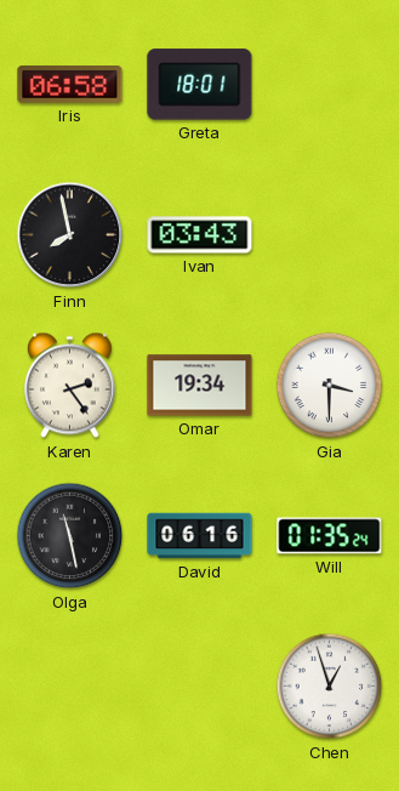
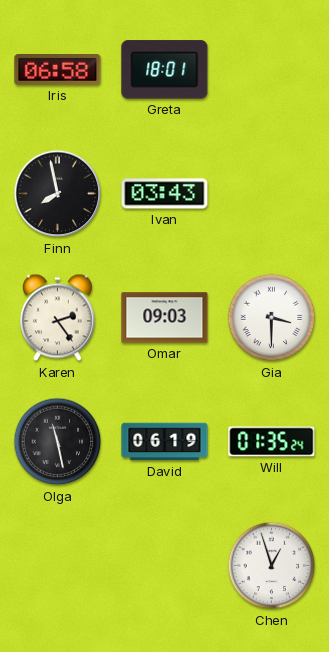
Omar: 19:34 -> 09:03 (165, 318)
David: 06:16 -> 06:19 (165, 442)
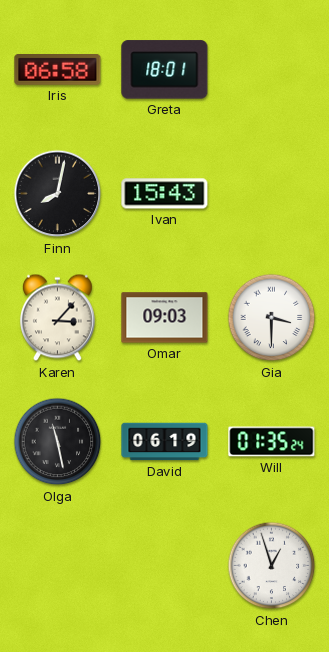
Finn: 7:58 -> 8:02 (58, 194)
Ivan: 03:43 -> 15:43 (165, 194)
Karen: 2:24 -> 3:07 (57, 318)
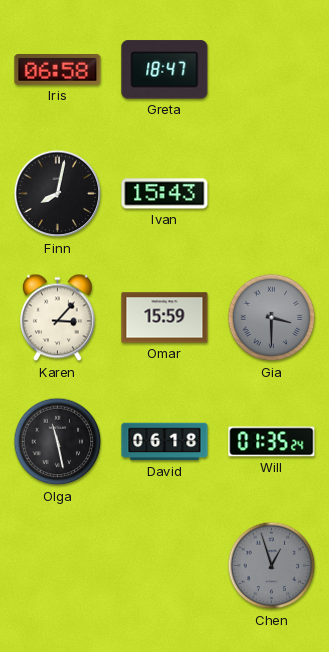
Greta: 18:01 -> 18:47 (165, 70)
Omar: 09:03 -> 15:59 (165, 318)
Gia dial: white -> grey (272, 318)
David: 06:19 -> 06:18 (165, 442)
Chen dial: white -> grey (272, 566)
